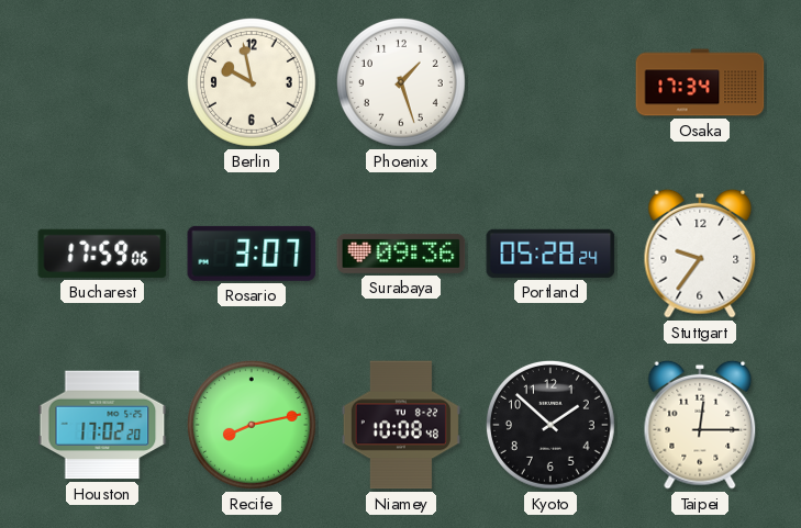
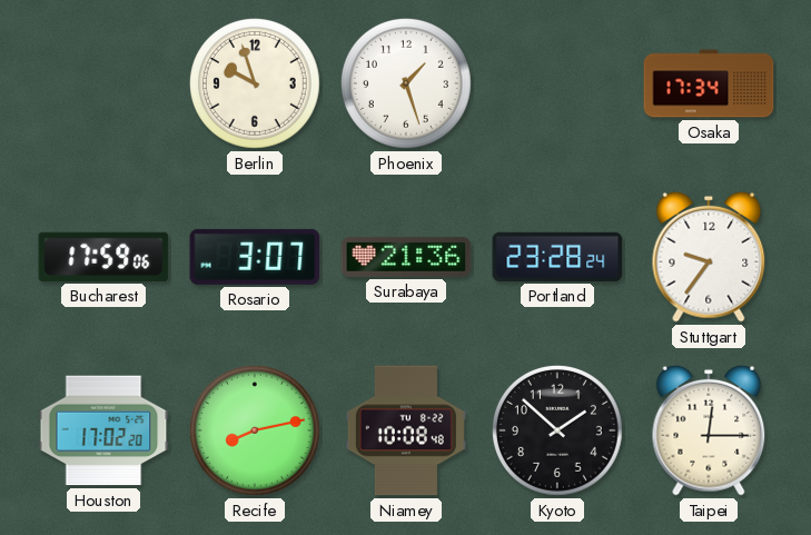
Berlin: 9:58 -> 9:57 (255, 83)
Surabaya: 09:36 -> 21:36 (406, 257)
Portland: 05:28 -> 23:28 (557, 257)
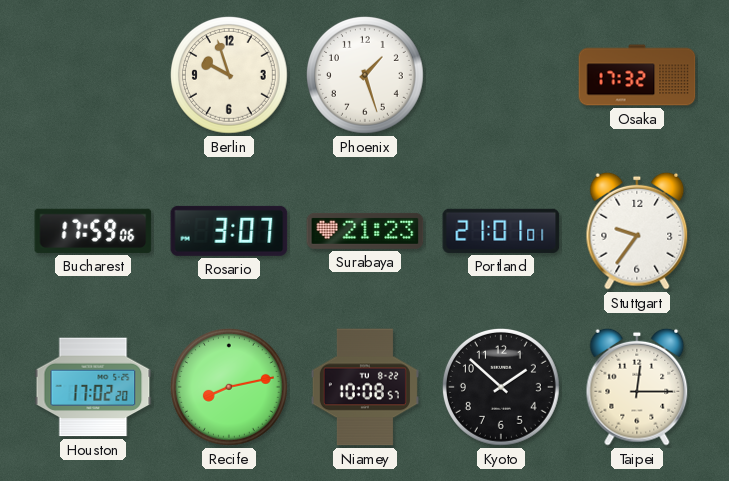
Osaka: 17:34 -> 17:32 (637, 75)
Surabaya: 21:36 -> 21:23 (365, 231)
Portland: 23:28 -> 21:01 (501, 231)
Niamey: 10:08:48 -> 10:08:57 (365, 387)
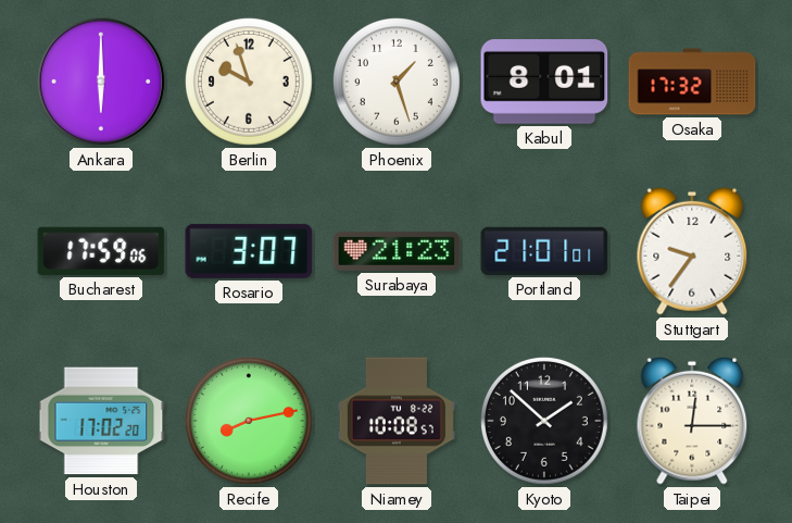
Ankara: none -> 6:00 (101, 82)
Kabul: none -> 8:01 (544, 83)
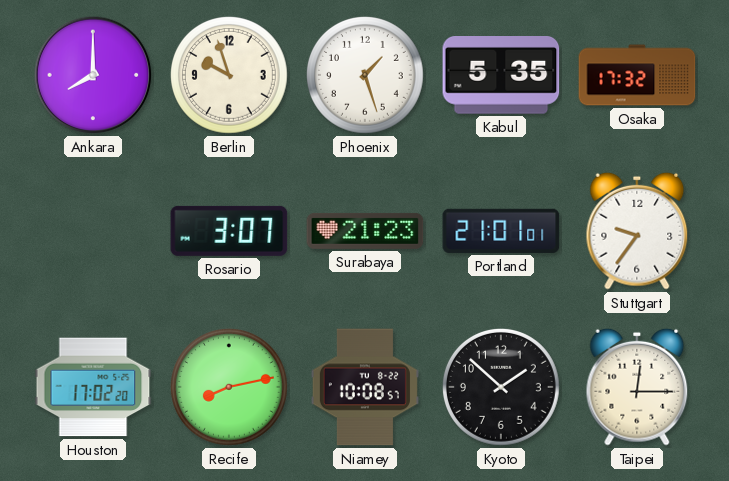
Ankara: 6:00 -> 8:00 (93, 75)
Kabul: 8:01 -> 5:35 (501, 76)
Bucharest: 17:59 -> none (101, 251)
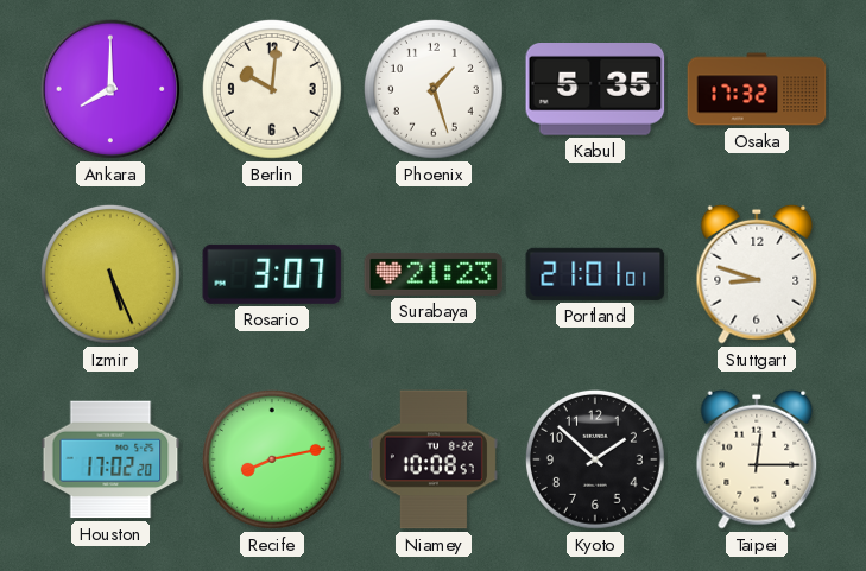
Berlin: 9:57 -> 10:01 (272, 89)
Izmir: none -> 5:26 (110, 274)
Stuttgart: 9:36 -> 8:48 (757, 274)
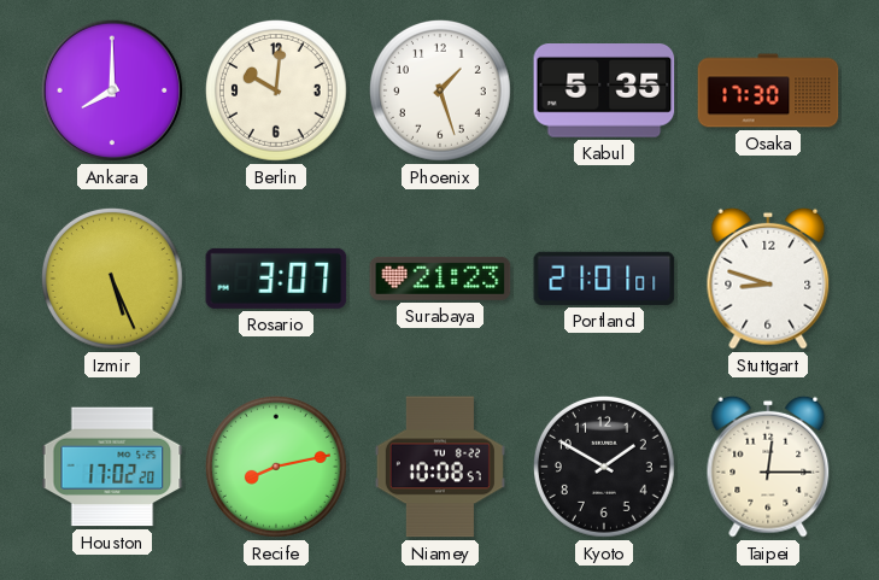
Osaka: 17:32 -> 17:30 (768, 90)
Kyoto: 1:52 -> 1:50 (604, 467)
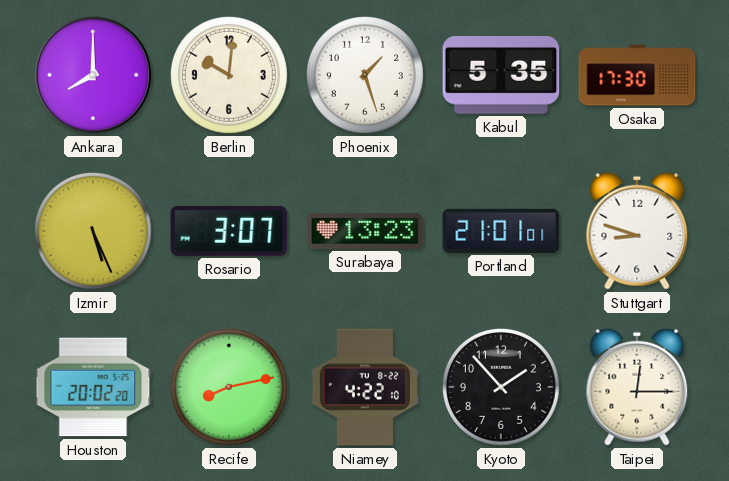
Surabaya: 21:23 -> 13:23 (365, 231)
Houston: 17:02 -> 20:02 (93, 387)
Niamey: 10:08 -> 4:22 (365, 387)
Kyoto: 1:50 -> 1:53 (501, 387)
